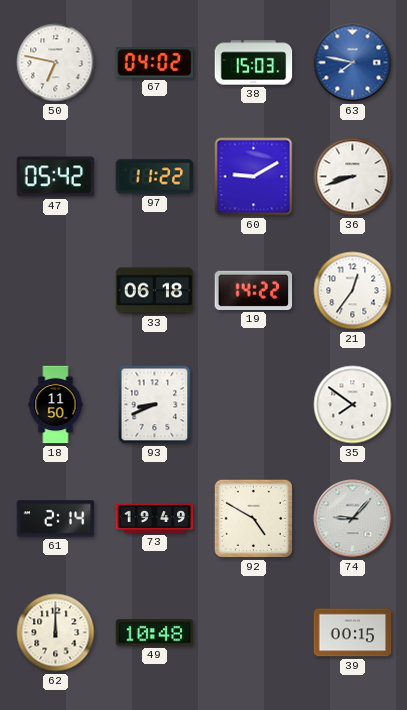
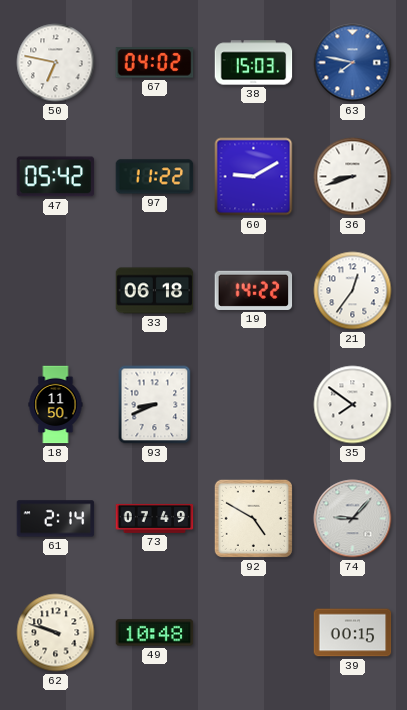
73: 19:49 -> 07:49 (155, 518)
62: 12:00 -> 9:48 (56, 633)
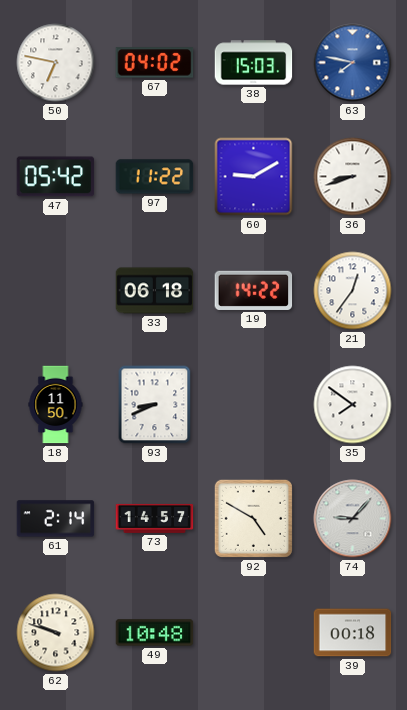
73: 07:49 -> 14:57 (155, 518)
39: 00:15 -> 00:18 (353, 633)
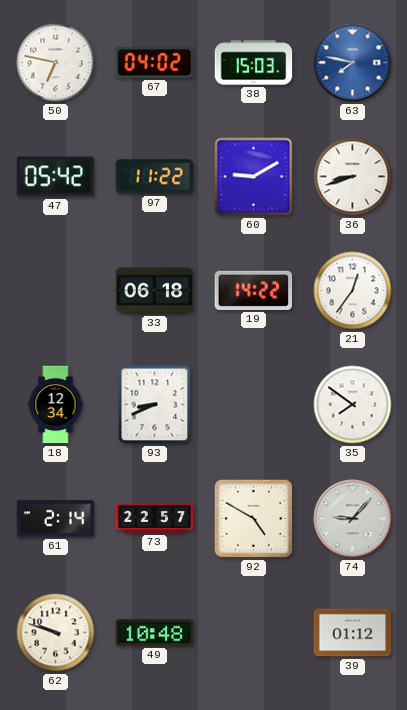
18: 11:50 -> 12:34 (56, 405)
73: 14:57 -> 22:57 (155, 518)
39: 00:18 -> 01:12 (353, 633)
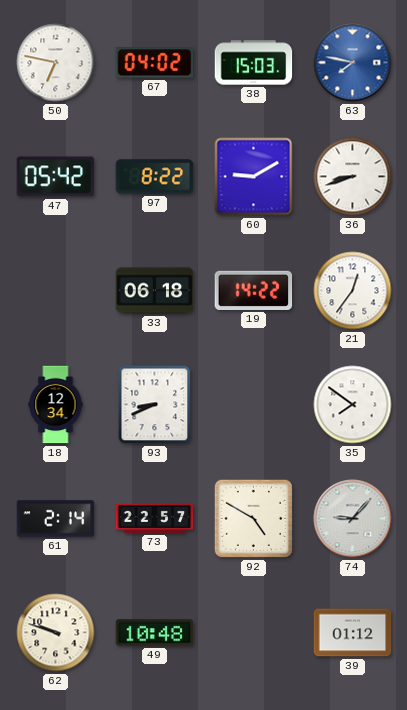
97: 11:22 -> 8:22 (155, 177)
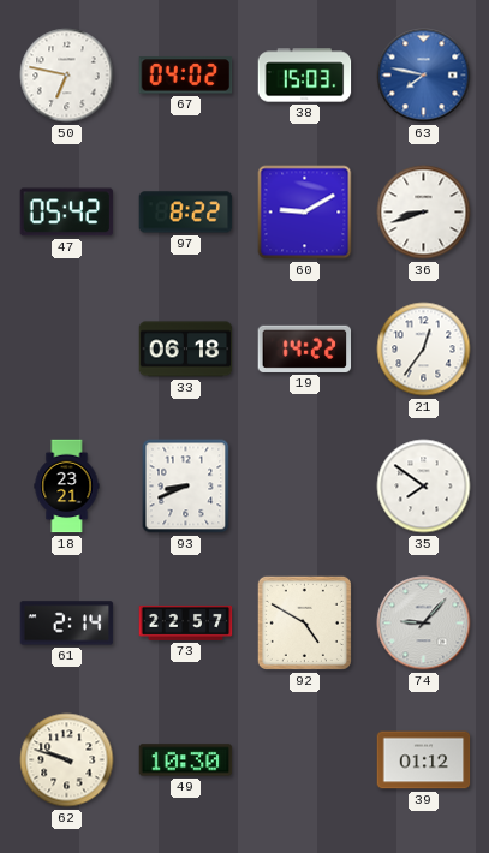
18: 12:34 -> 23:21 (67, 487)
49: 10:48 -> 10:30 (186, 760)
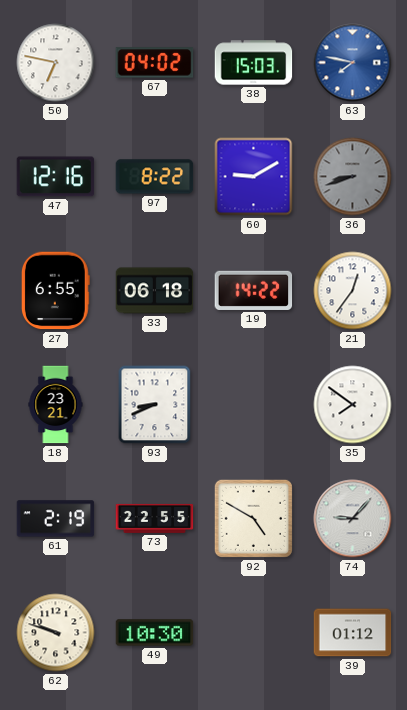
47: 05:42 -> 12:16 (56, 177)
36 dial: white -> grey (353, 177)
27: none -> 6:55 (55, 291)
61: 2:14 -> 2:19 (56, 519)
73: 22:57 -> 22:55 (155, 518)
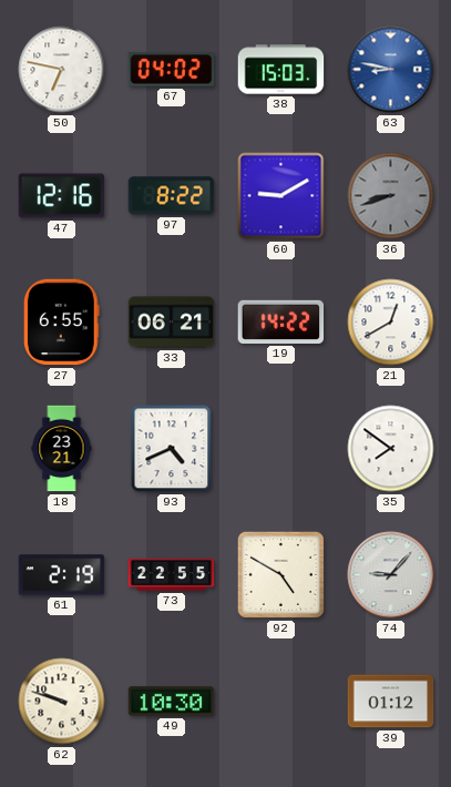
63: 7:47 -> 8:47 (391, 70)
33: 06:18 -> 06:21 (172, 323)
21: 12:36 -> 12:40 (391, 323)
93: 8:41 -> 4:41 (172, 449)
